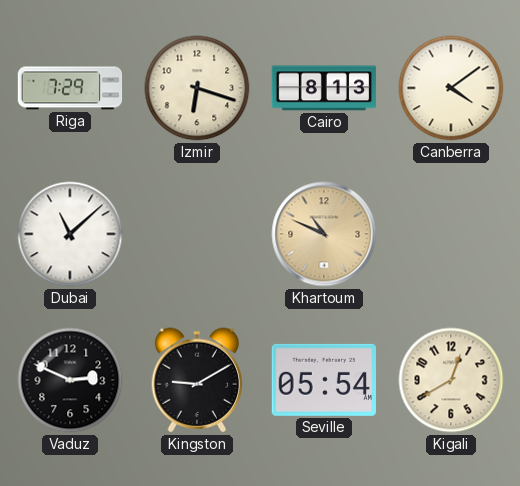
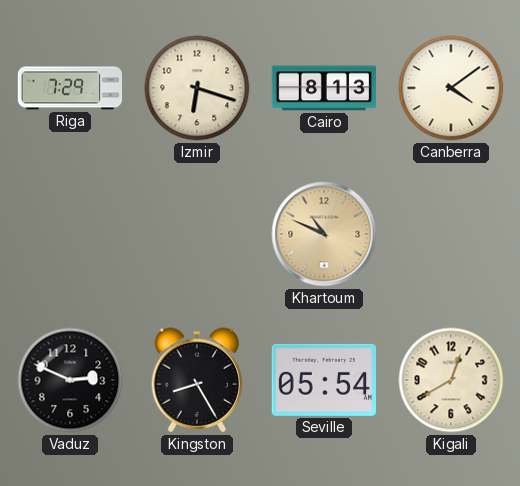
Dubai: 11:08 -> none (70, 234)
Kingston: 9:10 -> 8:25 (197, 380)
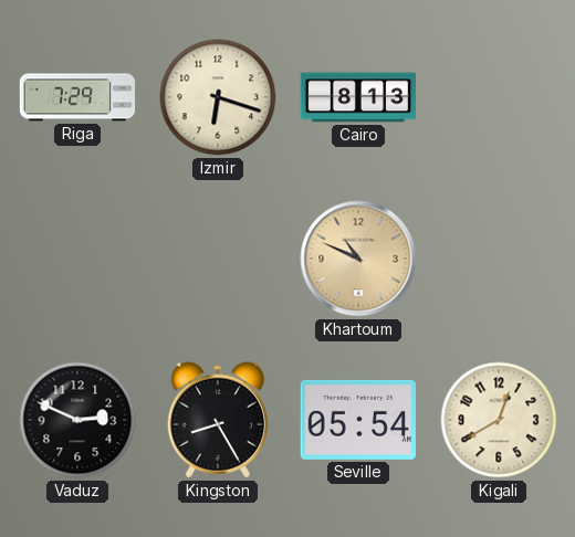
Canberra: 4:09 -> none (451, 88)
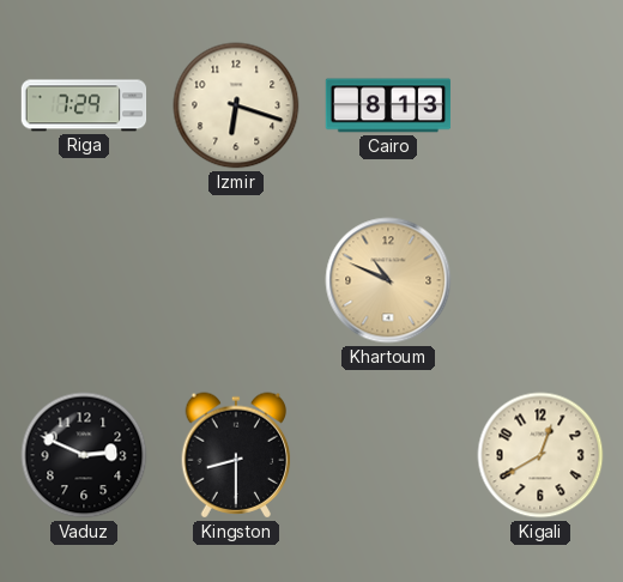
Kingston: 8:25 -> 8:30 (236, 455)
Seville: 05:54 -> none (358, 420)
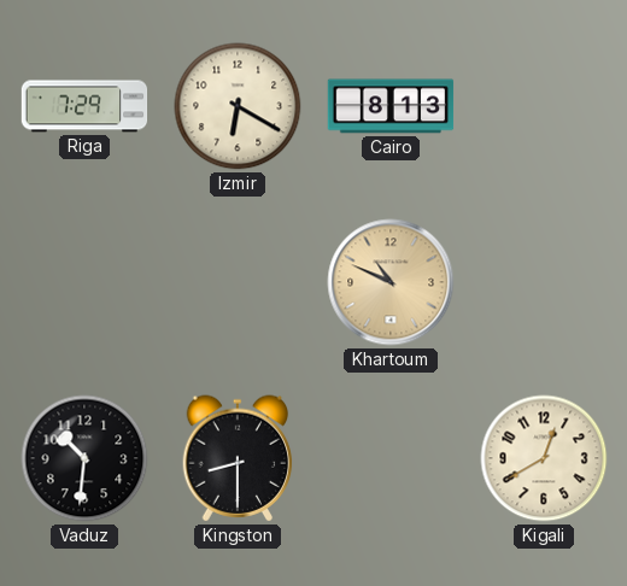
Izmir: 6:18 -> 6:20 (238, 106)
Vaduz: 2:49 -> 10:31 (84, 458)
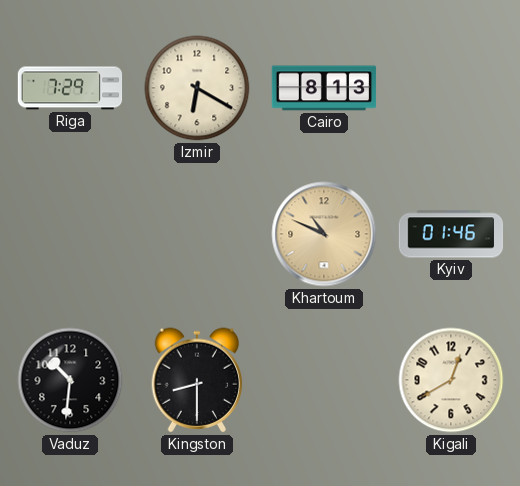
Kyiv: none -> 01:46 (451, 234)
